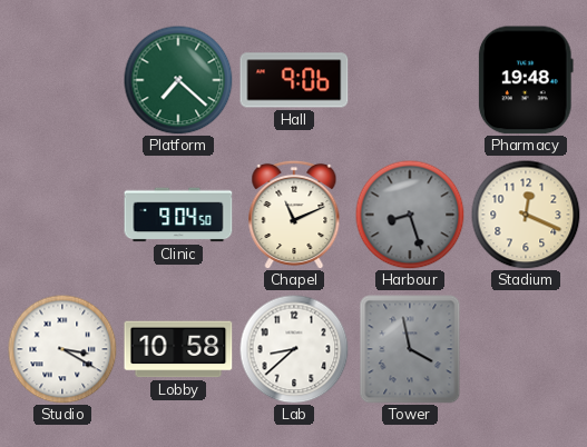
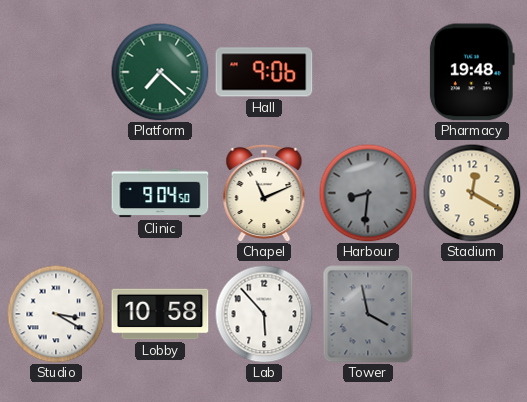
Harbour: 8:27 -> 8:31 (368, 193)
Stadium: 12:19 -> 12:20 (472, 193)
Lab: 8:38 -> 5:53 (264, 314)
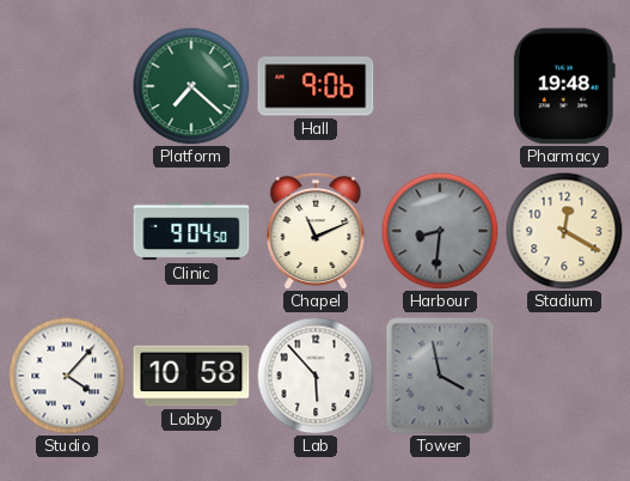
Studio: 3:20 -> 4:07 (67, 376)
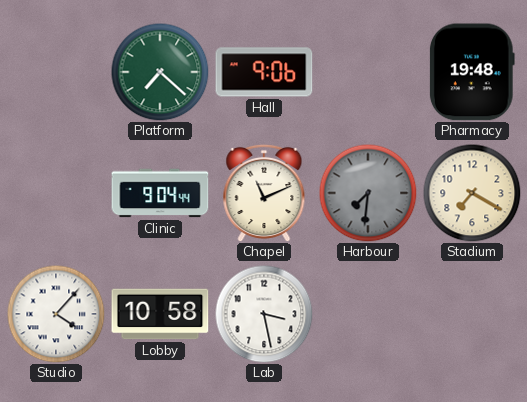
Clinic: 9:04:50 -> 9:04:44 (160, 193)
Harbour: 8:31 -> 7:31 (368, 193)
Stadium: 12:20 -> 7:20 (472, 193)
Lab: 5:53 -> 3:28 (264, 314)
Tower: 3:58 -> none (440, 376)
